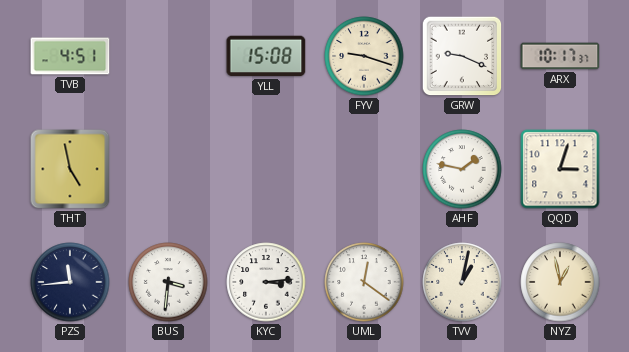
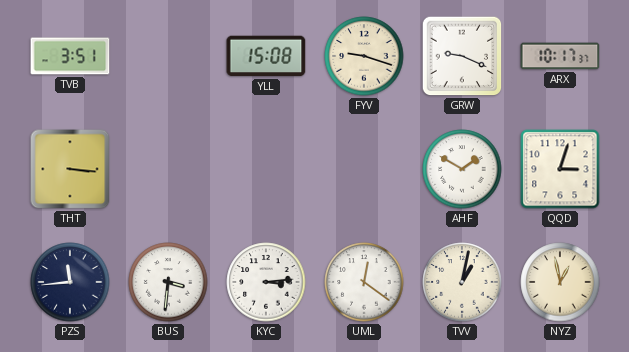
TVB: 4:51 -> 3:51 (70, 56)
THT: 4:58 -> 3:16 (70, 169)
AHF: 1:47 -> 1:50 (462, 169)
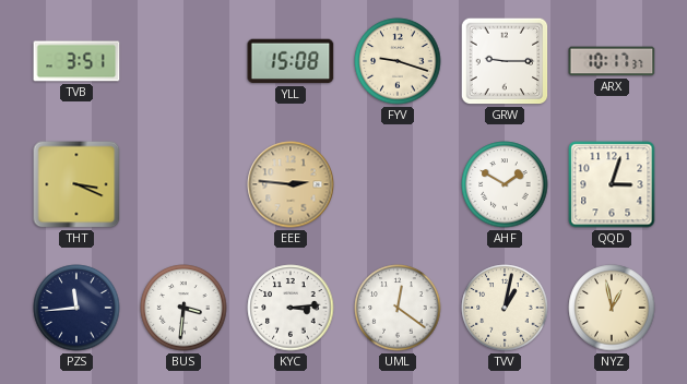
GRW: 9:19 -> 9:15 (505, 61)
THT: 3:16 -> 3:19 (76, 184)
EEE: none -> 2:46 (291, 184)
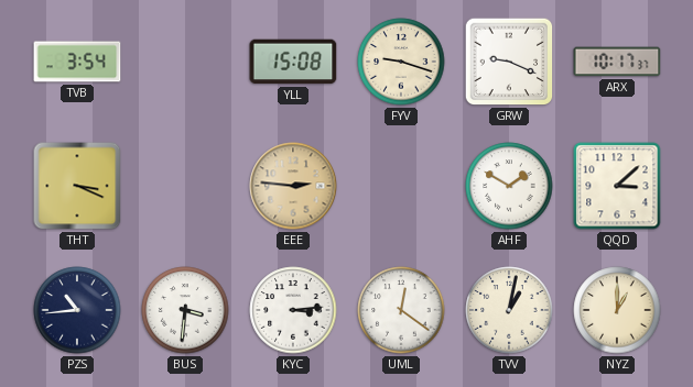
TVB: 3:51 -> 3:54 (77, 62)
GRW: 9:15 -> 9:19 (509, 62)
QQD: 3:03 -> 3:08 (617, 186)
PZS: 11:44 -> 10:44 (77, 310)
NYZ: 12:58 -> 1:00 (617, 310)
